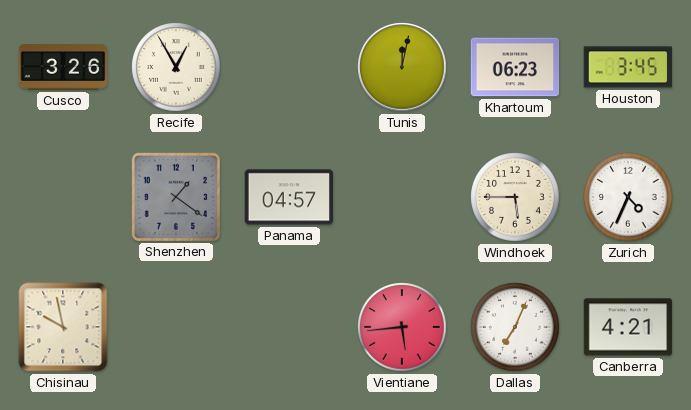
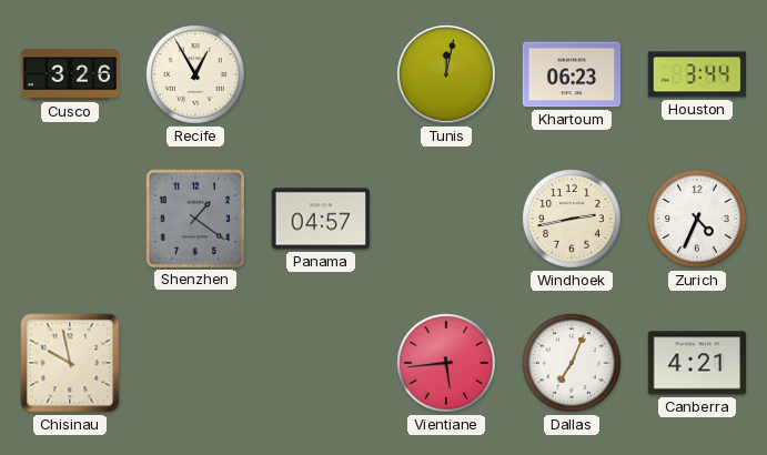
Houston: 3:45 -> 3:44 (696, 74)
Windhoek: 5:45 -> 2:43 (572, 219)
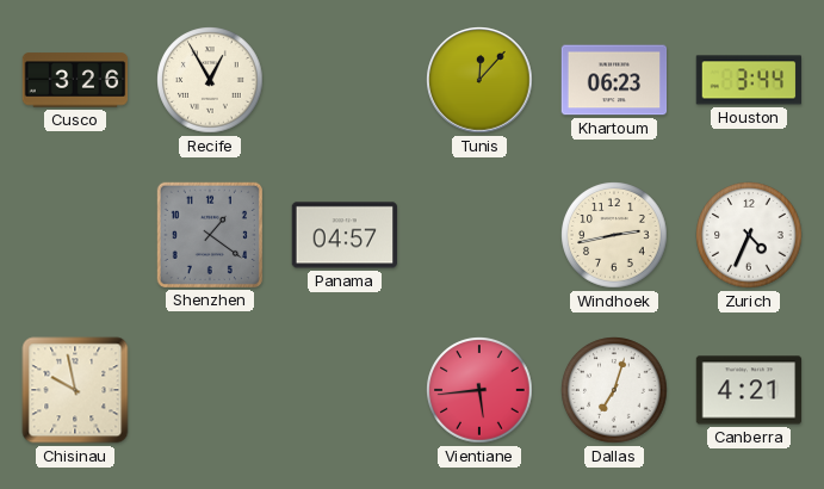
Tunis: 12:02 -> 12:07 (479, 80)
Dallas: 7:04 -> 7:03 (614, 390)
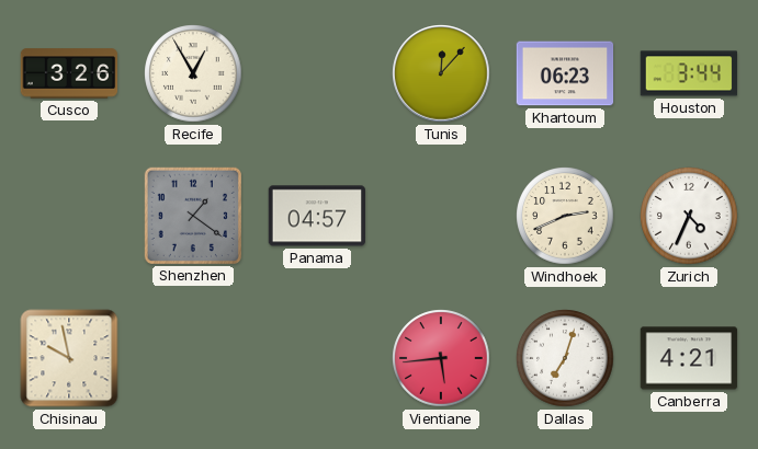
Windhoek: 2:43 -> 2:41 (565, 216)
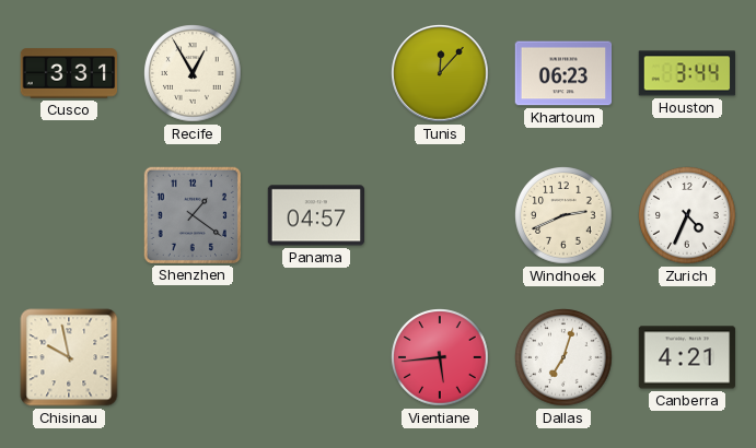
Cusco: 3:26 -> 3:31 (69, 73)
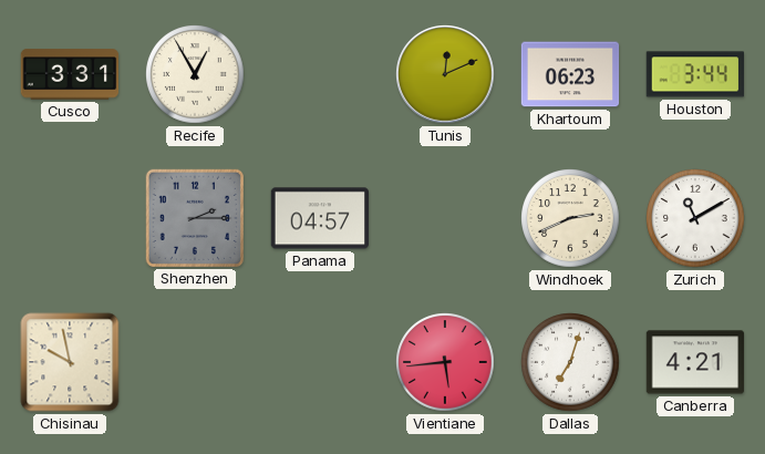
Tunis: 12:07 -> 12:11 (445, 74)
Shenzhen: 1:21 -> 2:15 (194, 217)
Zurich: 4:34 -> 11:10 (695, 218)
